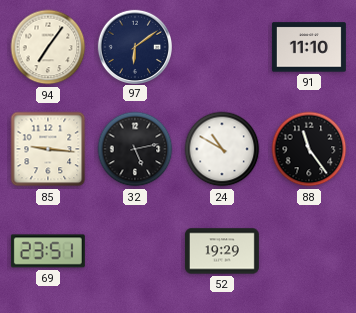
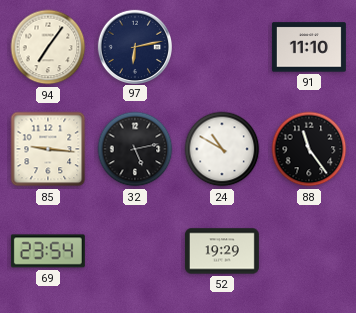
97: 6:09 -> 6:13 (134, 46)
69: 23:51 -> 23:54 (48, 251)
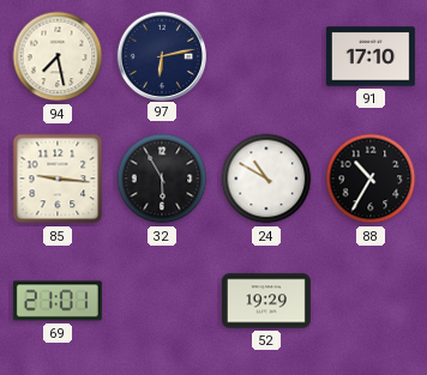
94: 7:06 -> 7:28 (58, 56)
91: 11:10 -> 17:10 (371, 56)
32: 5:13 -> 5:55 (162, 179)
88: 11:24 -> 10:35 (371, 179)
69: 23:54 -> 21:01 (58, 301)
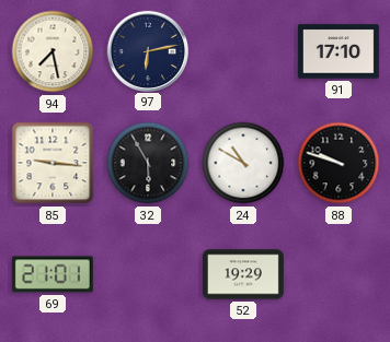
88: 10:35 -> 9:48 (339, 163)
